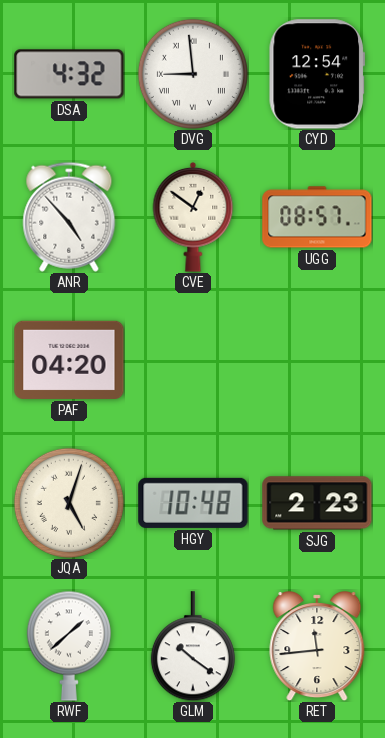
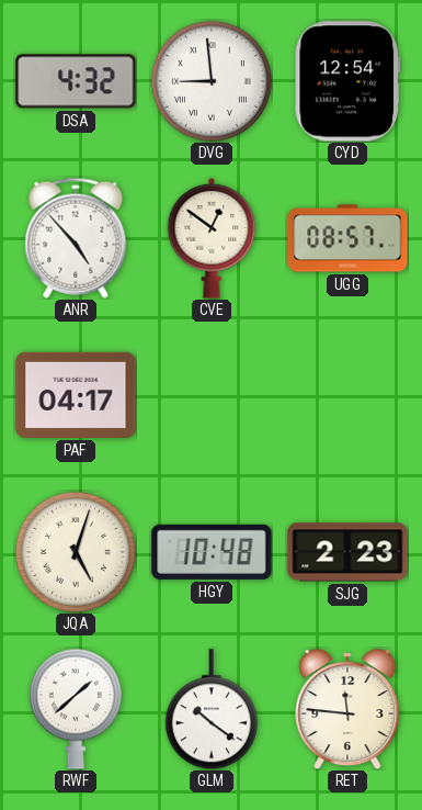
PAF: 04:20 -> 04:17 (76, 395)
RET: 11:44 -> 11:46 (347, 710)
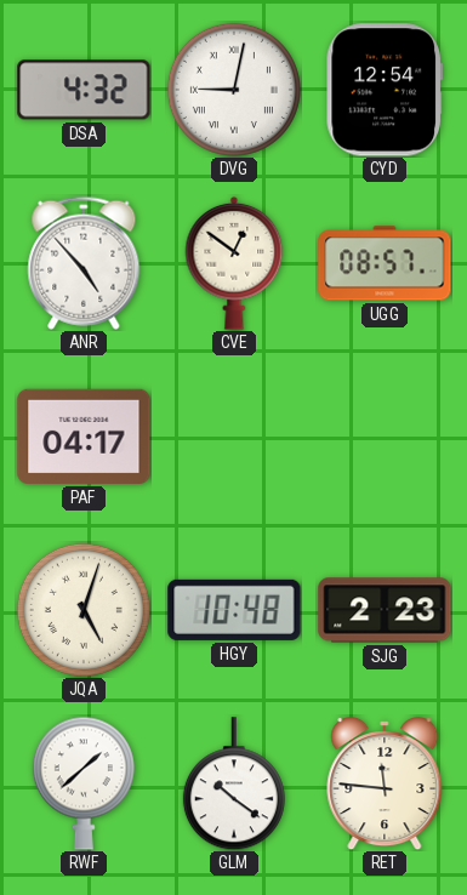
DVG: 8:59 -> 9:02 (234, 90)
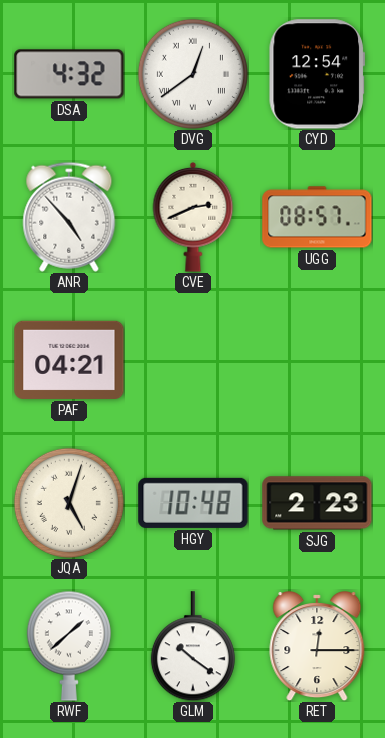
DVG: 9:02 -> 12:39 (193, 74)
CVE: 12:51 -> 2:41 (193, 217)
PAF: 04:17 -> 04:21 (69, 360)
RET: 11:46 -> 12:15 (317, 647)
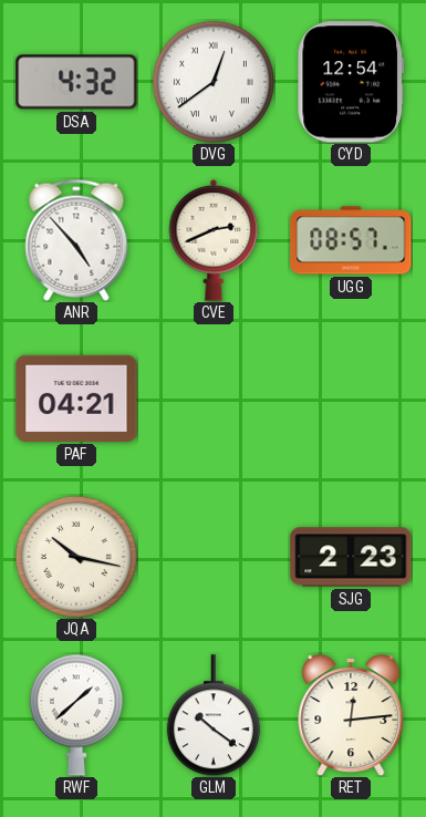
JQA: 5:03 -> 10:17 (76, 557)
HGY: 10:48 -> none (193, 503)
RET: 12:15 -> 12:14 (351, 716)
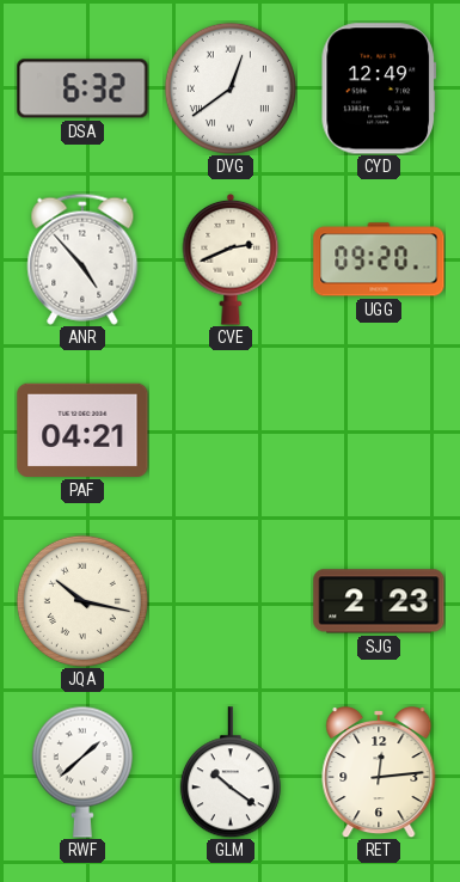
DSA: 4:32 -> 6:32 (82, 88)
CYD: 12:54 -> 12:49 (378, 88)
UGG: 08:57 -> 09:20 (379, 259)
